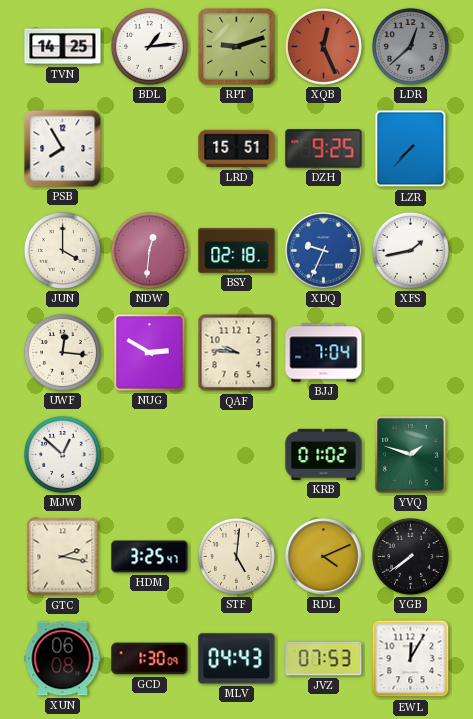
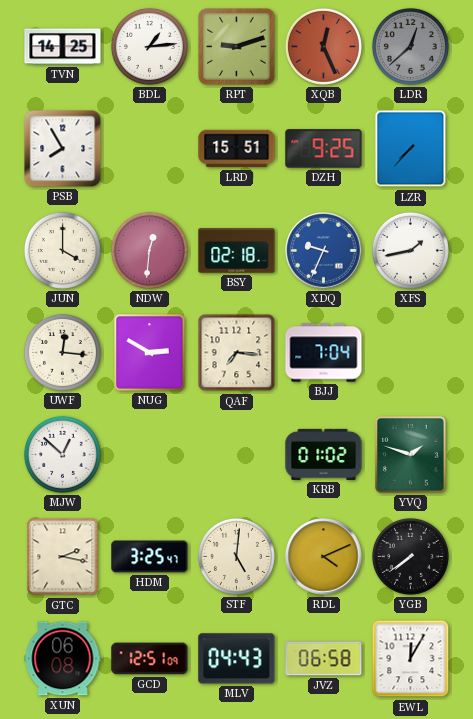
QAF: 9:46 -> 7:16 (237, 353)
GCD: 1:30 -> 12:51 (150, 659)
JVZ: 07:53 -> 06:58 (324, 659)
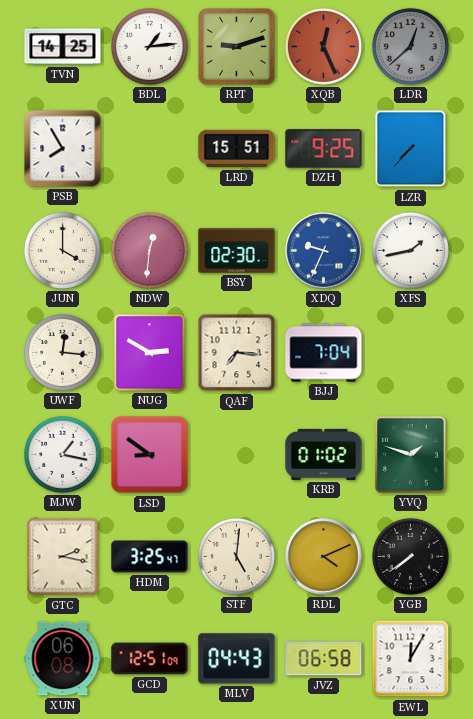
BSY: 02:18 -> 02:30 (237, 251)
MJW: 12:52 -> 1:17 (62, 454)
LSD: none -> 8:51 (150, 455)
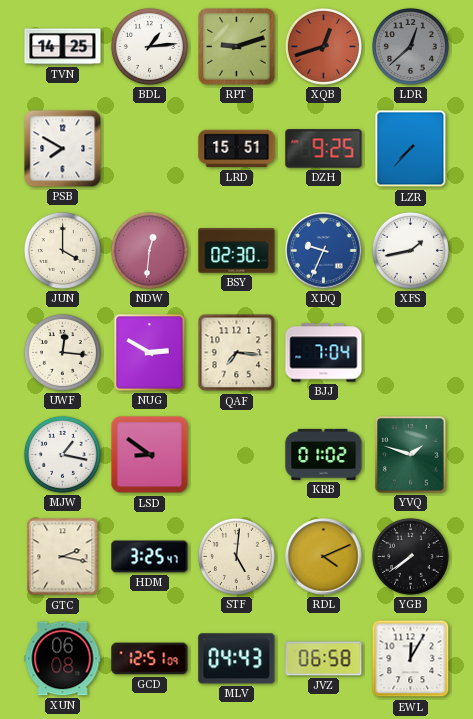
XQB: 12:26 -> 12:42 (323, 46)
PSB: 7:55 -> 7:50 (63, 149)
